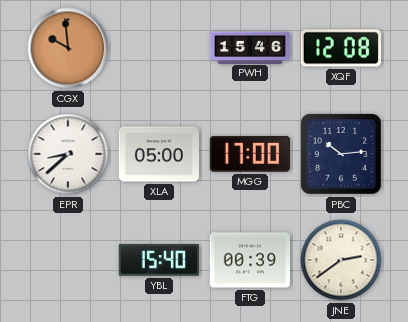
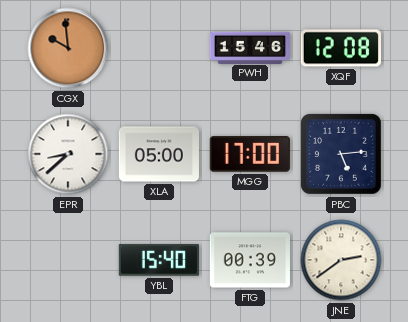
PBC: 10:14 -> 5:14 (342, 155)
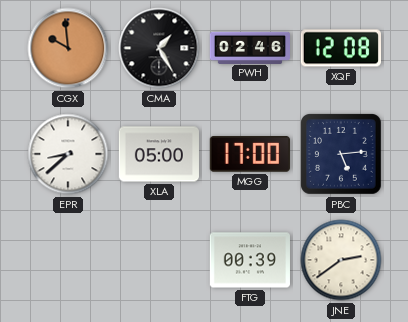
CMA: none -> 1:25 (159, 48)
PWH: 15:46 -> 02:46 (249, 47)
YBL: 15:40 -> none (159, 260)
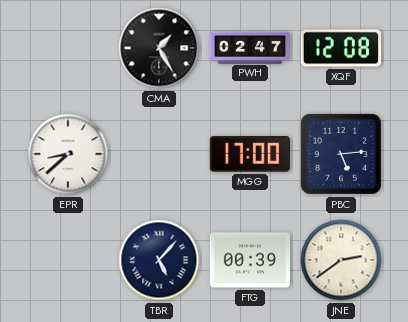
CGX: 9:59 -> none (68, 48)
PWH: 02:46 -> 02:47 (249, 47)
XLA: 05:00 -> none (159, 154)
TBR: none -> 5:07 (159, 260)
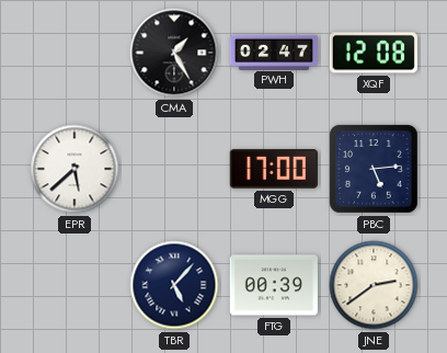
EPR: 8:38 -> 5:38 (74, 169)
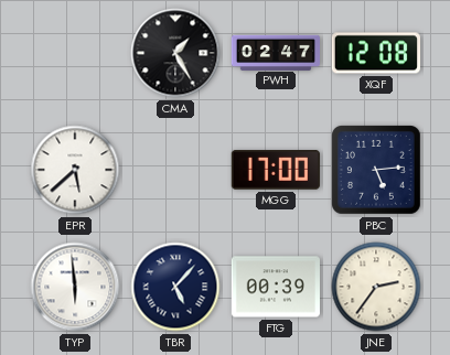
TYP: none -> 5:59 (75, 287)
JNE: 2:39 -> 2:36 (376, 287)
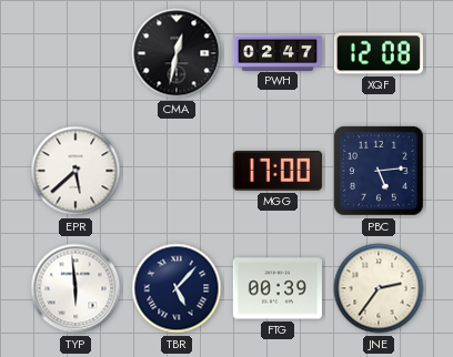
CMA: 1:25 -> 12:32 (177, 53)
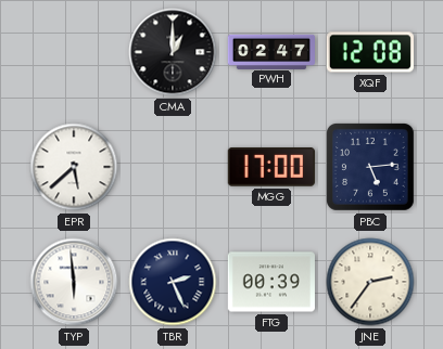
CMA: 12:32 -> 1:00 (173, 52)
TBR: 5:07 -> 2:26 (173, 282)
